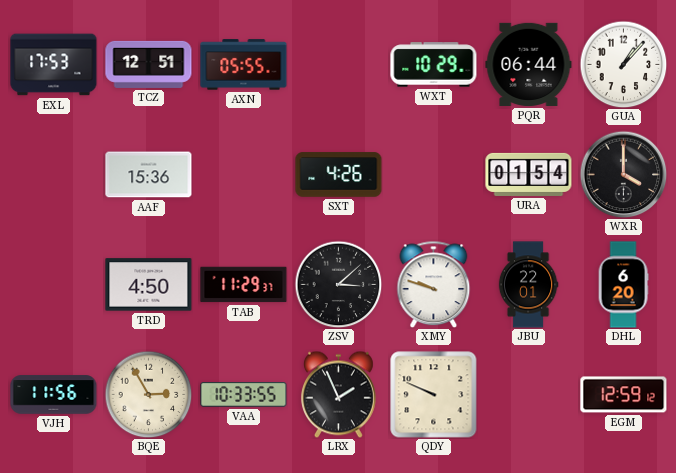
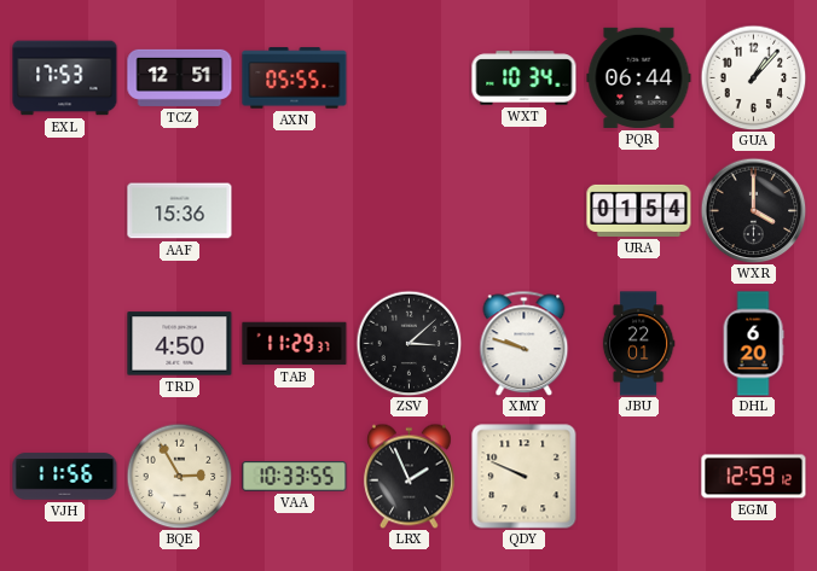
WXT: 10:29 -> 10:34 (525, 78)
SXT: 4:26 -> none (339, 175)
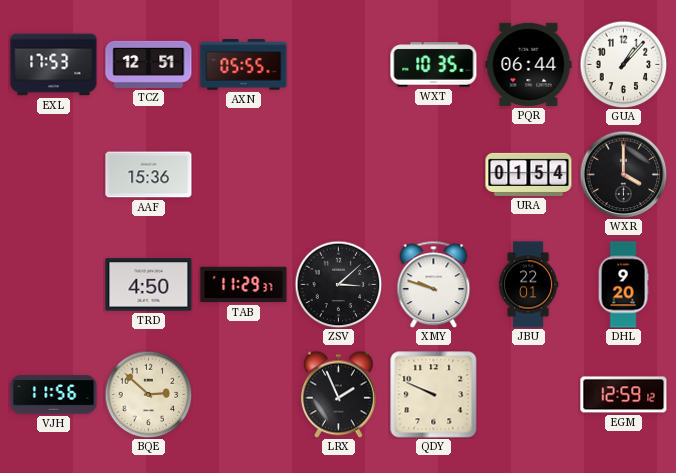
WXT: 10:34 -> 10:35 (434, 65)
DHL: 6:20 -> 9:20 (623, 285)
BQE: 2:55 -> 2:52 (148, 394)
VAA: 10:33 -> none (295, 477)
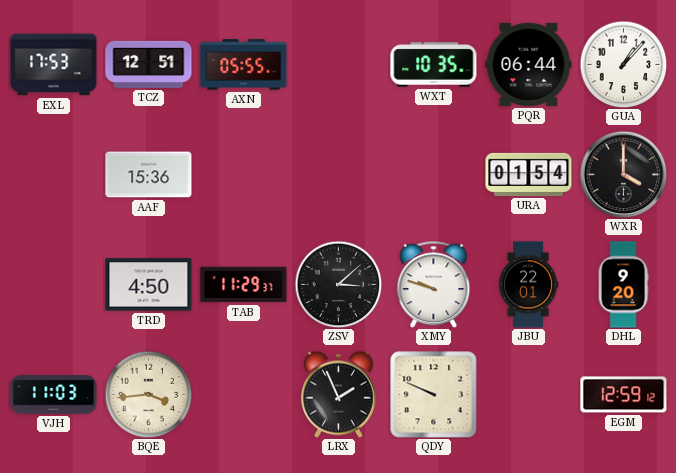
VJH: 11:56 -> 11:03 (54, 395)
BQE: 2:52 -> 3:44 (148, 394)
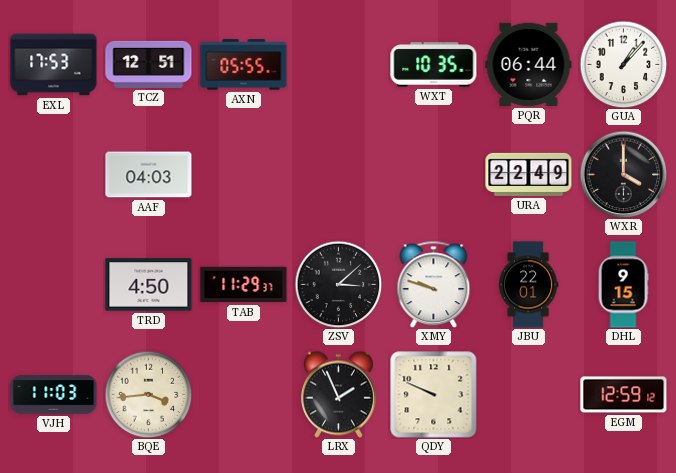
AAF: 15:36 -> 04:03 (149, 175)
URA: 01:54 -> 22:49 (529, 174)
DHL: 9:20 -> 9:15 (623, 285)
